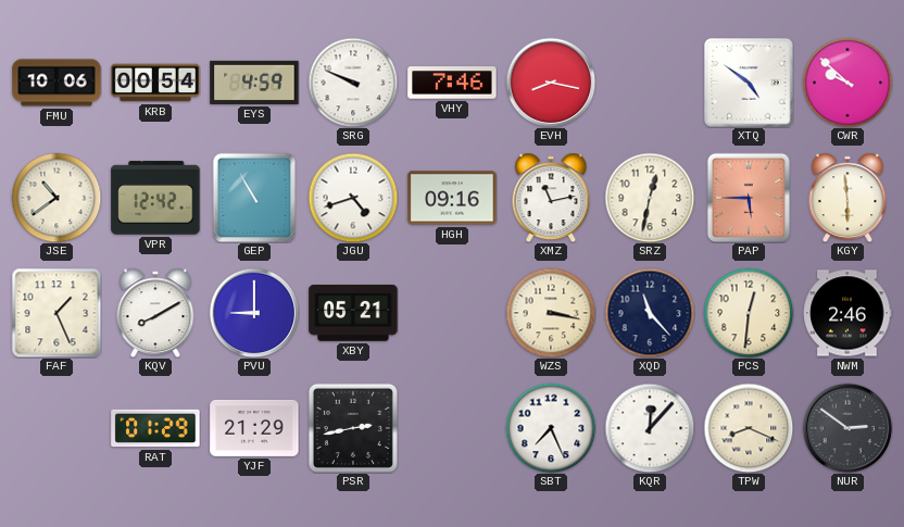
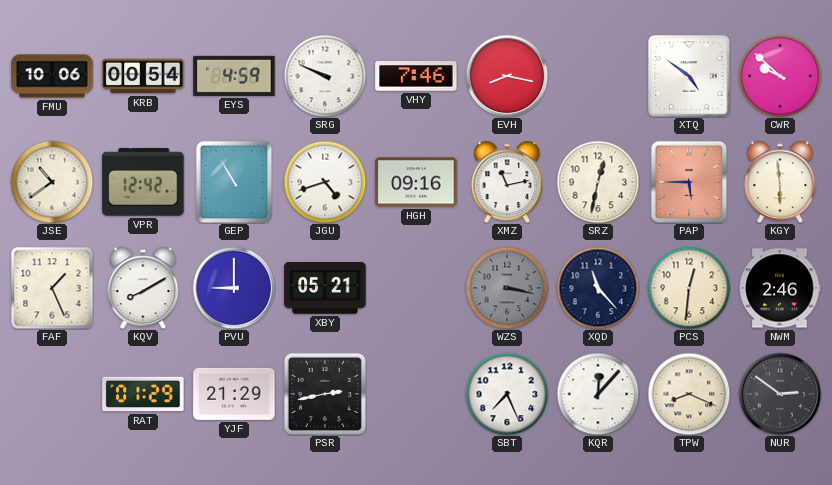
WZS dial: cream -> grey (507, 288)
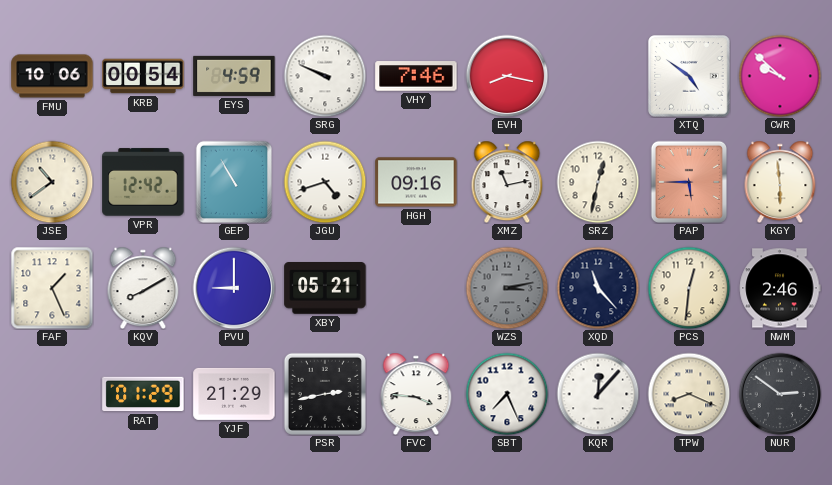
WZS: 3:17 -> 3:13 (507, 288)
FVC: none -> 3:46 (416, 394)
